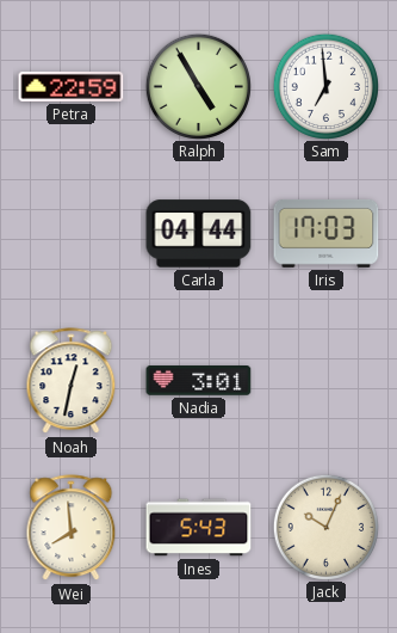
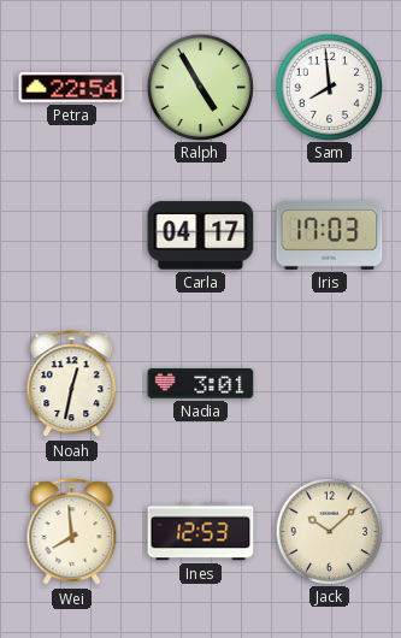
Petra: 22:59 -> 22:54 (72, 87)
Sam: 6:59 -> 7:59 (329, 87)
Carla: 04:44 -> 04:17 (201, 236)
Ines: 5:43 -> 12:53 (201, 532)
Jack: 10:04 -> 10:08 (329, 531)
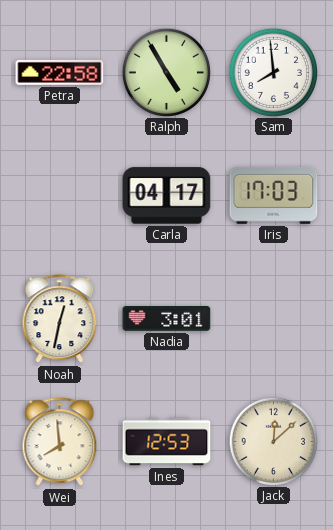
Petra: 22:54 -> 22:58 (60, 72)
Jack: 10:08 -> 12:08 (273, 441)
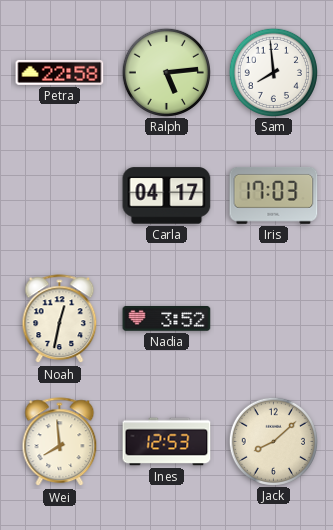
Ralph: 4:55 -> 5:14 (166, 72)
Nadia: 3:01 -> 3:52 (167, 319)
Jack: 12:08 -> 8:08 (273, 441)
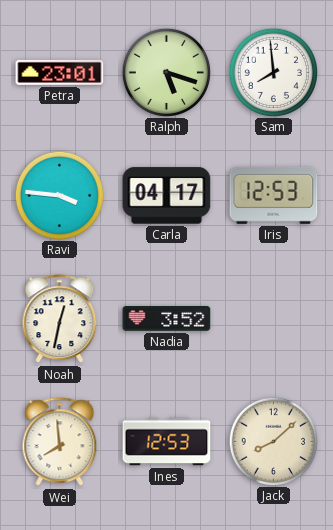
Petra: 22:58 -> 23:01 (60, 72)
Ralph: 5:14 -> 5:18 (166, 72)
Ravi: none -> 3:46 (59, 195)
Iris: 17:03 -> 12:53 (274, 195)
